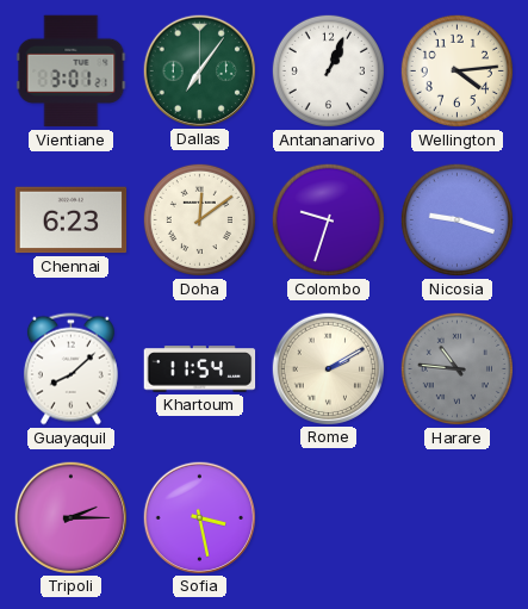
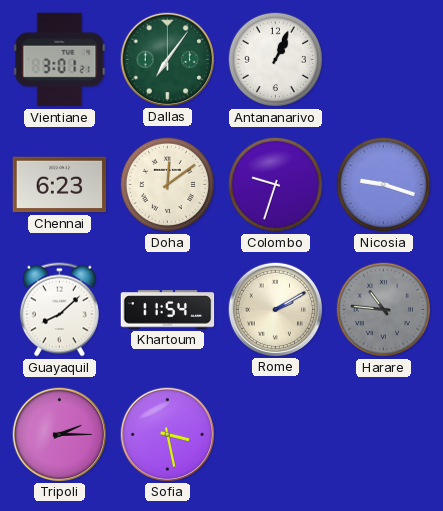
Wellington: 4:14 -> none (456, 70)
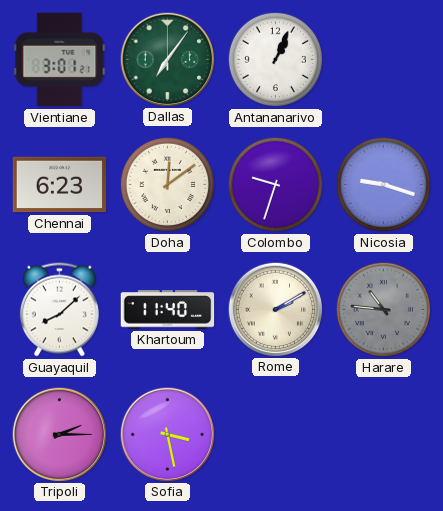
Khartoum: 11:54 -> 11:40 (168, 310)
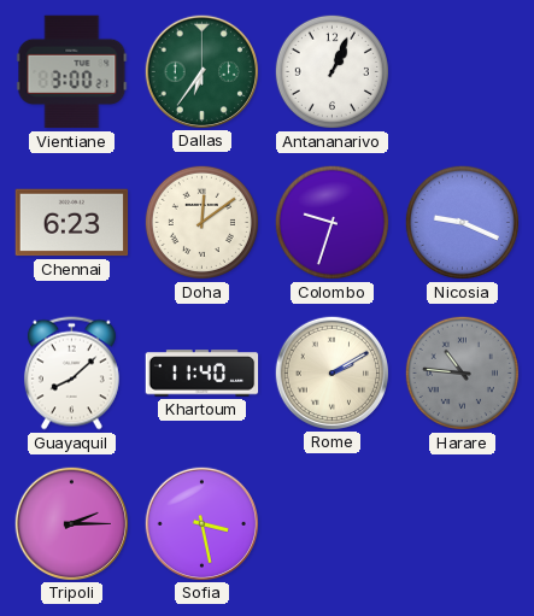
Vientiane: 3:01 -> 3:00 (72, 72)
Dallas: 7:06 -> 6:36 (201, 71)
Nicosia: 9:18 -> 9:19 (462, 222)
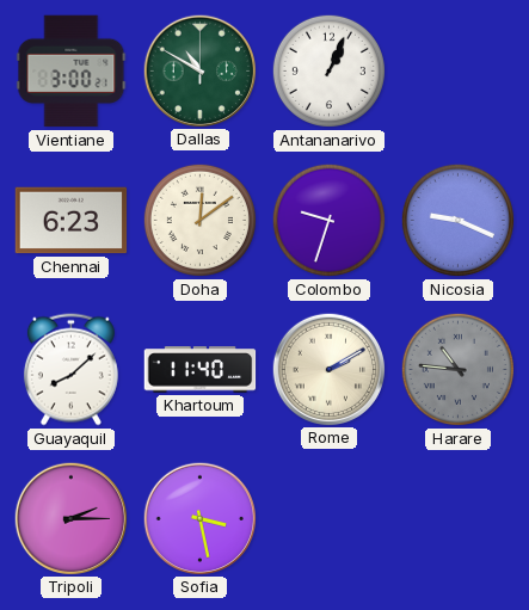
Dallas: 6:36 -> 10:50 (199, 70)
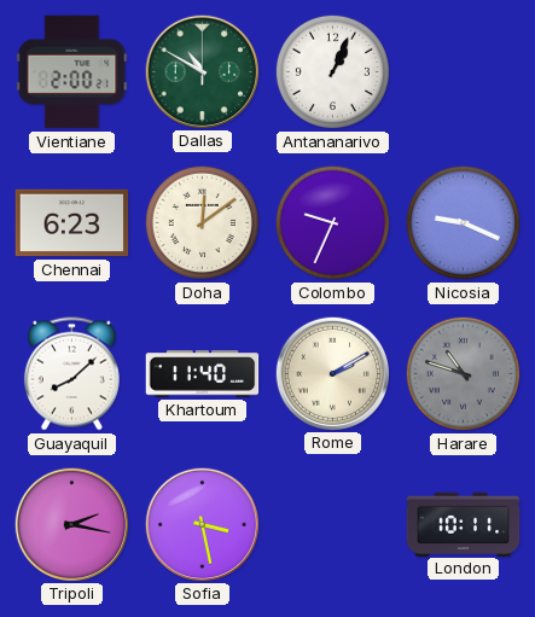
Vientiane: 3:00 -> 2:00 (72, 72)
Colombo: 9:33 -> 9:34 (332, 222)
Harare: 10:46 -> 10:48 (463, 373)
Tripoli: 2:15 -> 2:17 (71, 524)
London: none -> 10:11 (464, 524)
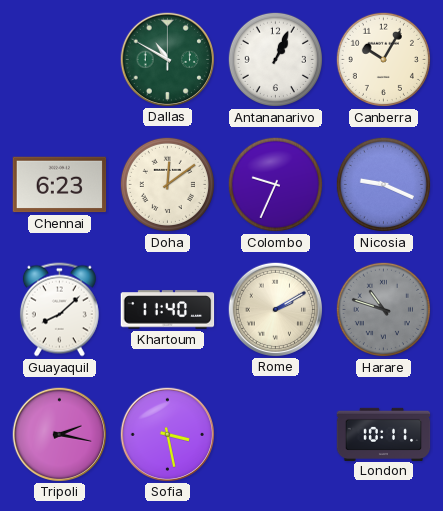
Vientiane: 2:00 -> none (72, 72)
Canberra: none -> 10:05 (383, 59)
